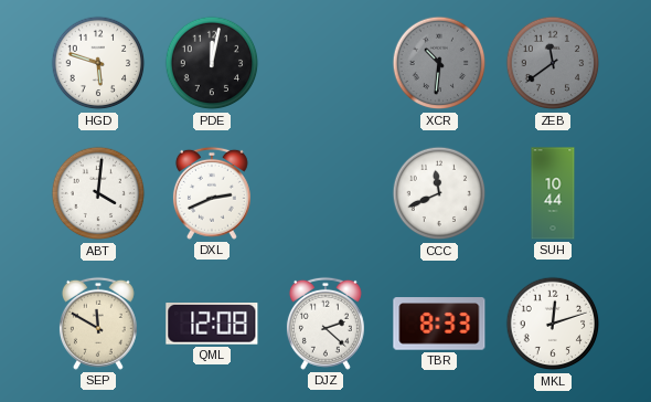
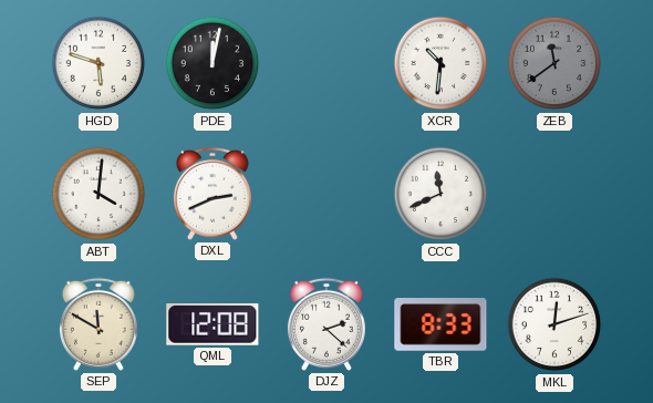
XCR dial: grey -> white (440, 63)
SUH: 10:44 -> none (553, 193)
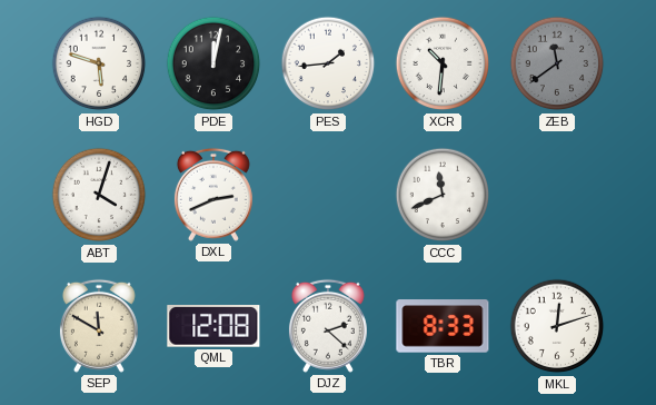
PES: none -> 1:44 (328, 63)
ABT: 4:01 -> 4:03 (99, 195)
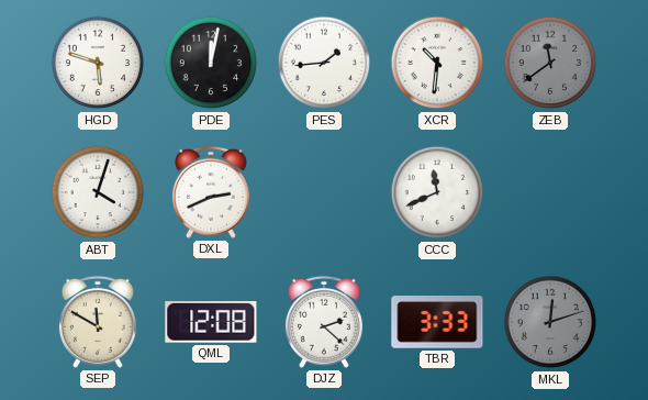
TBR: 8:33 -> 3:33 (437, 322)
MKL dial: white -> grey (550, 322)
